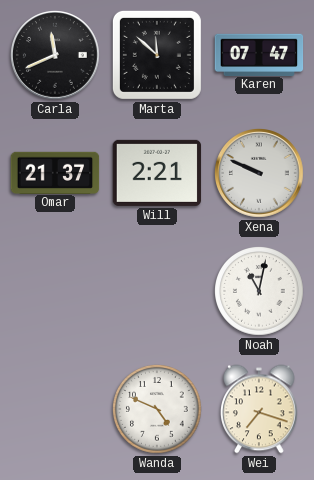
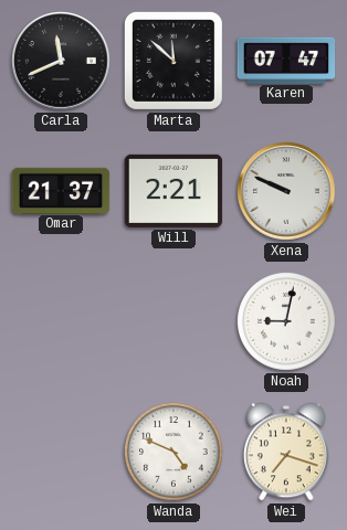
Noah: 11:02 -> 9:02 (287, 322)
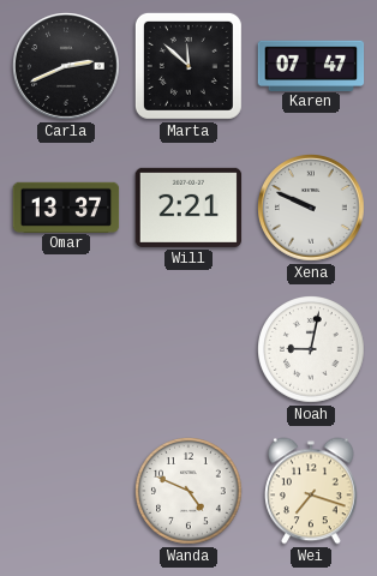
Carla: 11:41 -> 2:41 (67, 67)
Omar: 21:37 -> 13:37 (66, 206)
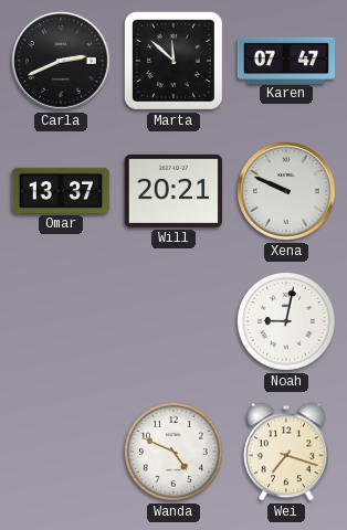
Will: 2:21 -> 20:21 (173, 191)
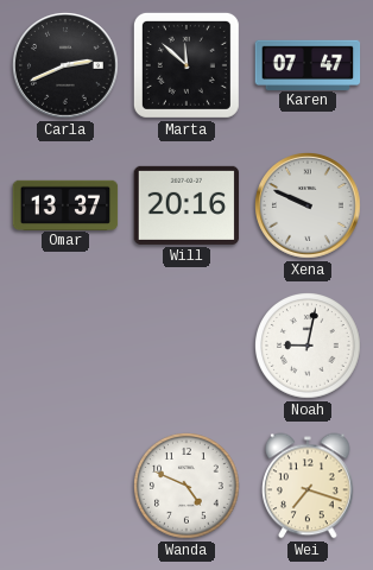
Will: 20:21 -> 20:16 (186, 205)
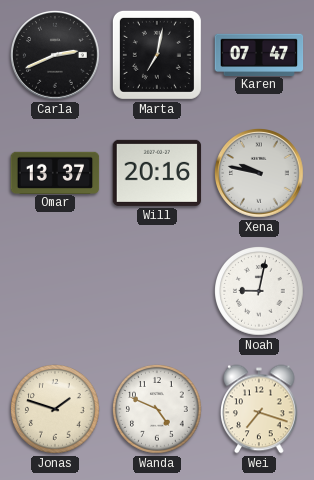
Marta: 11:52 -> 7:02 (157, 55)
Xena: 9:49 -> 9:47 (260, 174)
Jonas: none -> 1:48 (56, 410)
